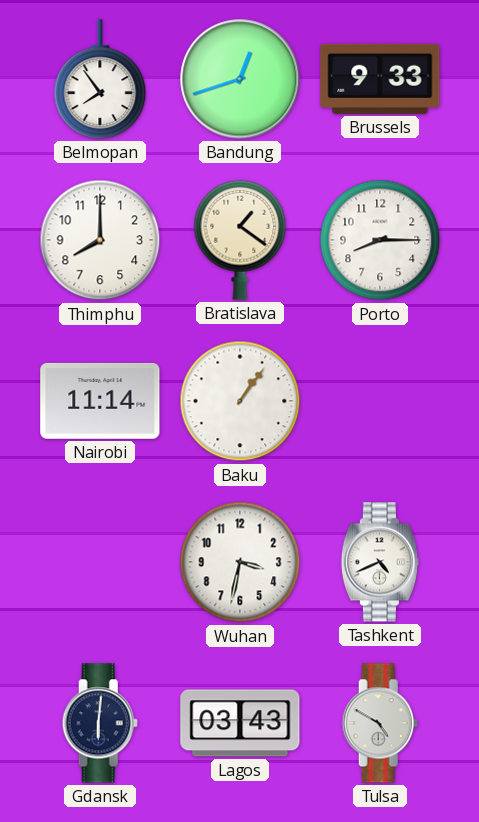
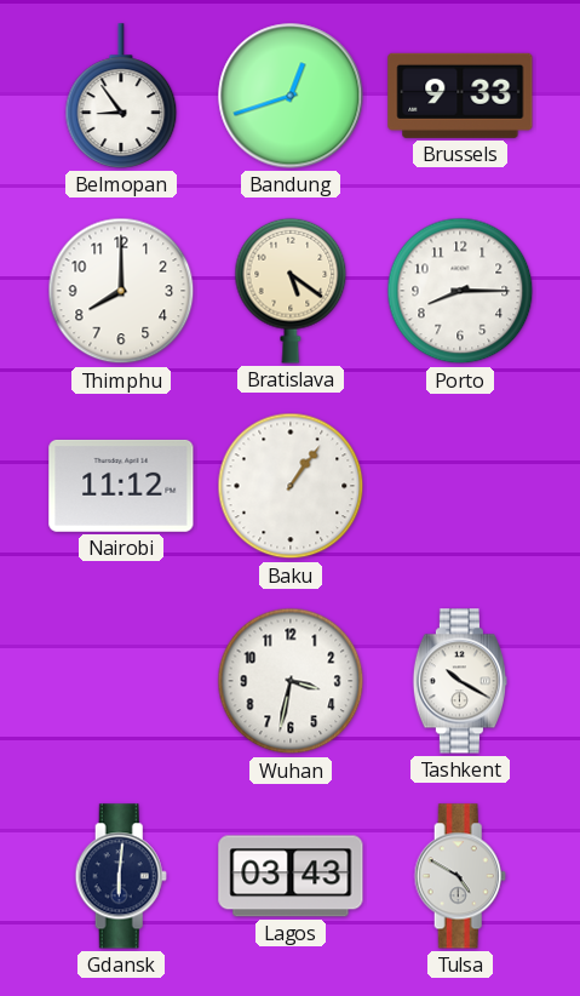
Belmopan: 7:54 -> 8:54 (121, 96)
Bratislava: 1:21 -> 5:21 (291, 291)
Nairobi: 11:14 -> 11:12 (121, 486)
Tashkent: 4:41 -> 10:20 (459, 681)
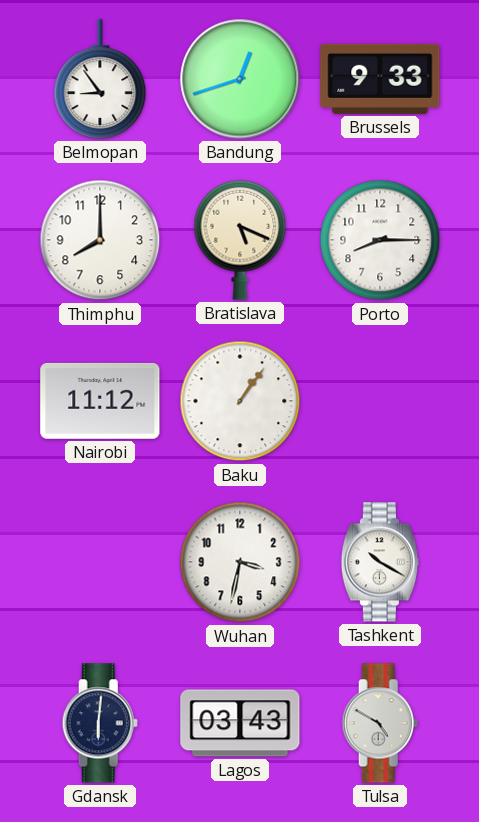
Bratislava: 5:21 -> 5:19 (240, 240)
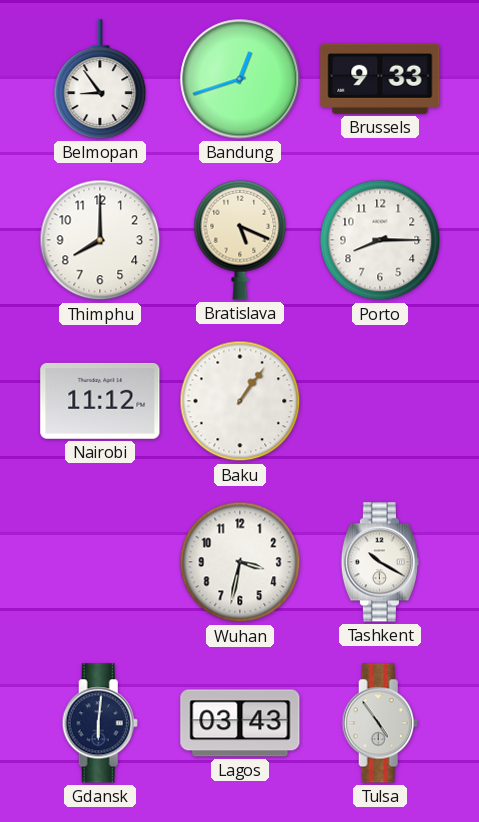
Tulsa: 4:50 -> 4:54 (380, 723)
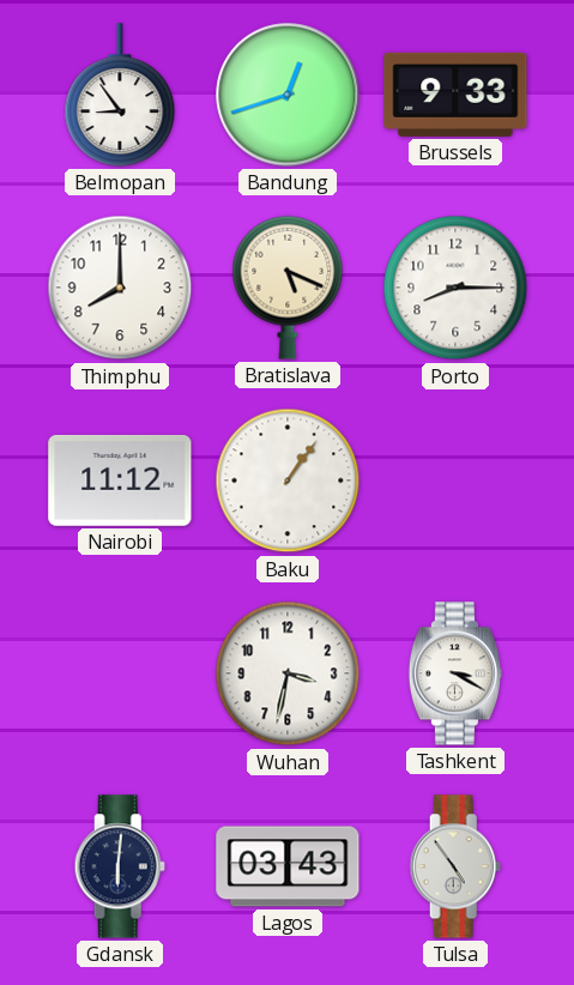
Tashkent: 10:20 -> 3:20 (454, 673)
